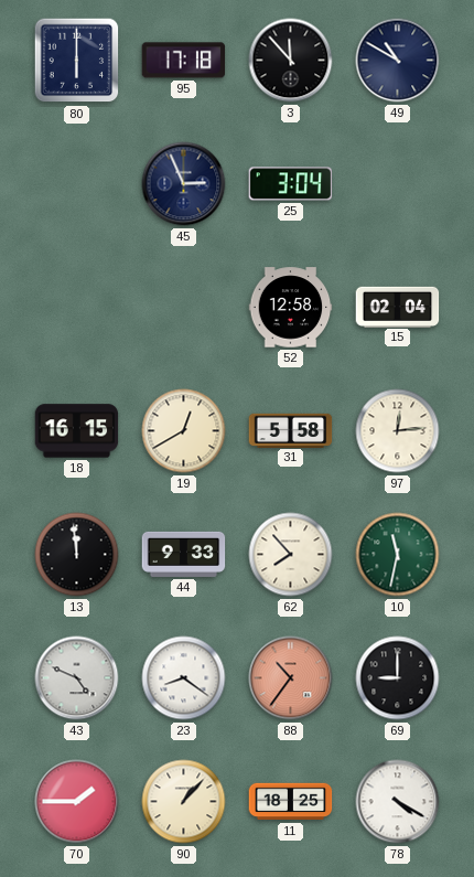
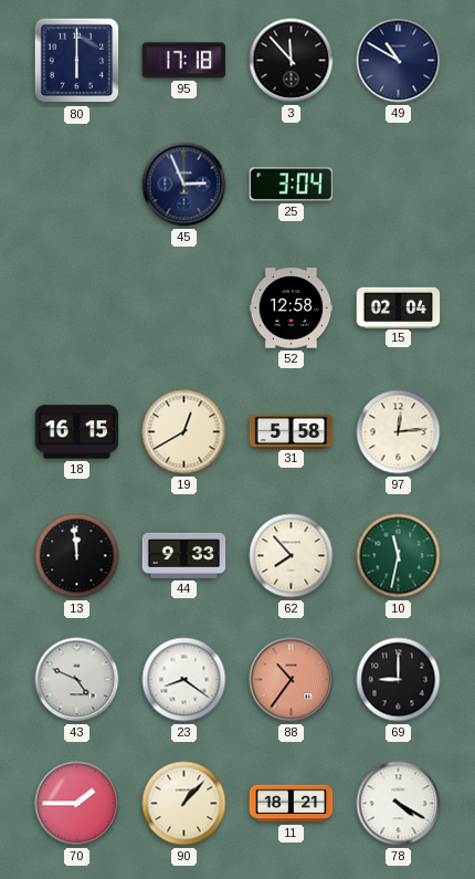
11: 18:25 -> 18:21 (292, 804)
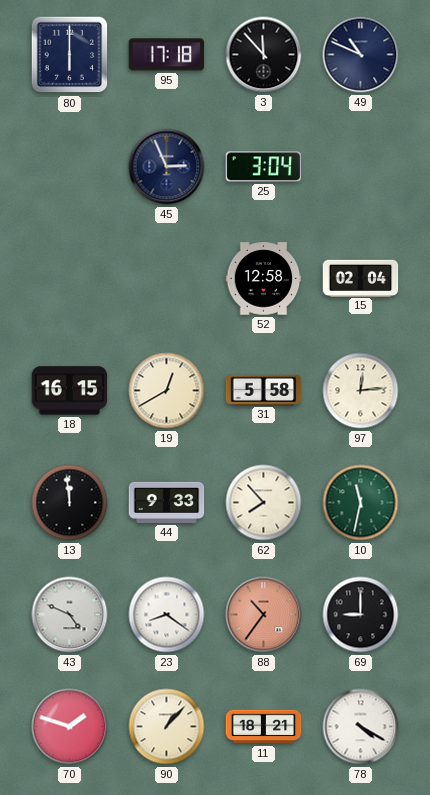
49: 10:50 -> 10:49 (361, 55)
70: 1:45 -> 1:48 (70, 727)
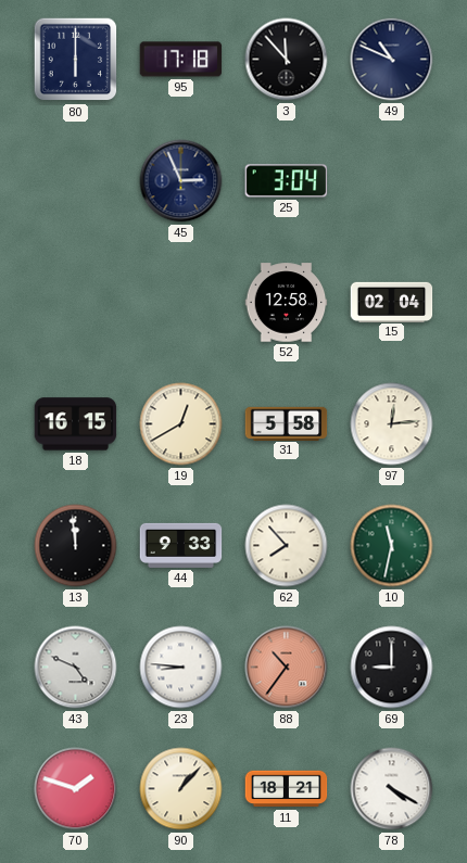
23: 8:21 -> 8:46 (181, 668)
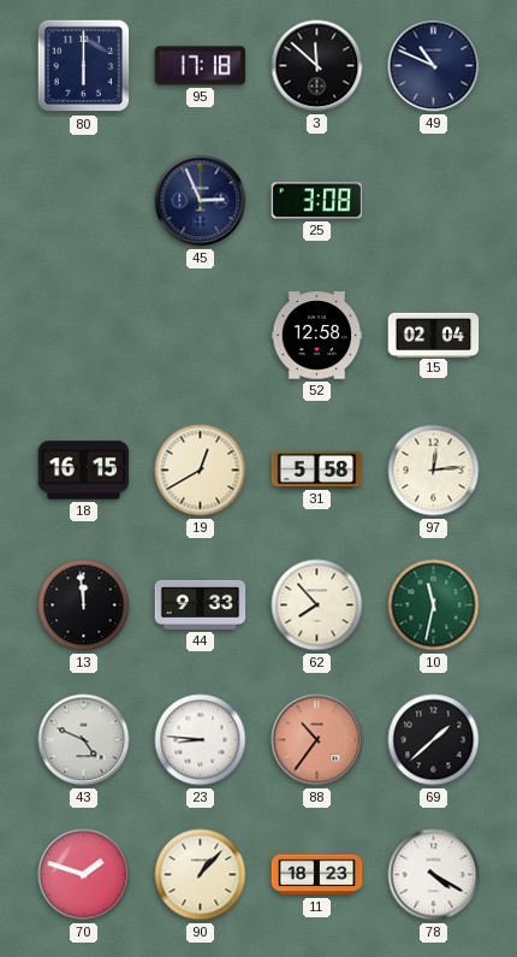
3: 11:53 -> 11:52 (317, 66)
25: 3:04 -> 3:08 (317, 201)
69: 9:00 -> 1:38 (434, 740)
11: 18:21 -> 18:23 (317, 875)
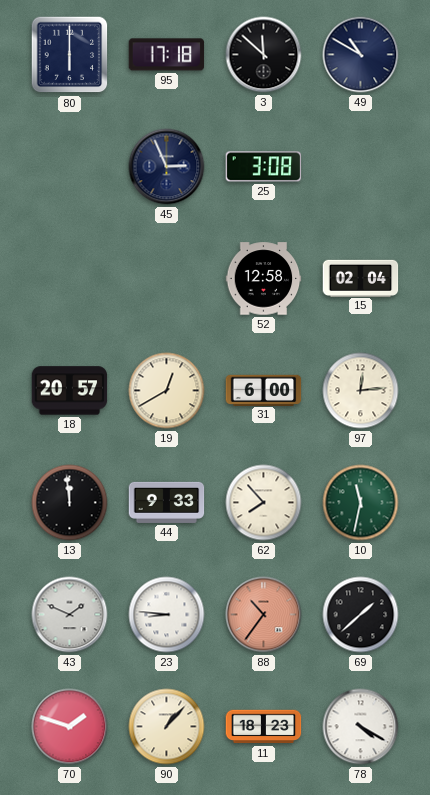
49: 10:49 -> 10:50 (361, 55)
18: 16:15 -> 20:57 (70, 391)
31: 5:58 -> 6:00 (264, 390)
43: 4:49 -> 1:49 (70, 615)
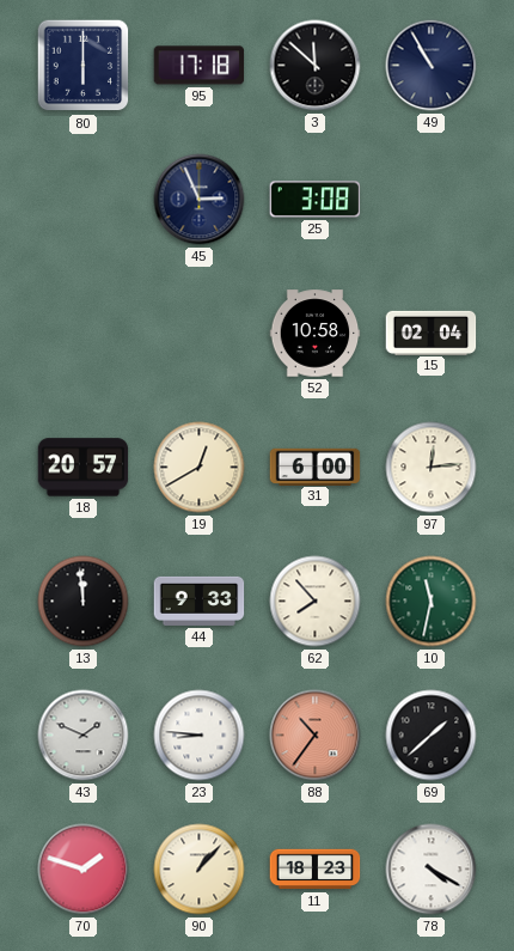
49: 10:50 -> 10:55 (432, 66)
52: 12:58 -> 10:58 (316, 334)
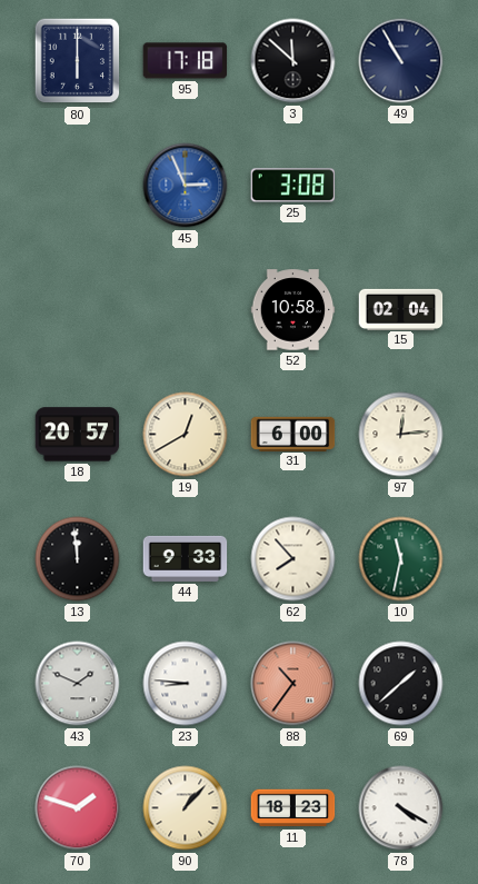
45 dial: navy -> blue (186, 186)
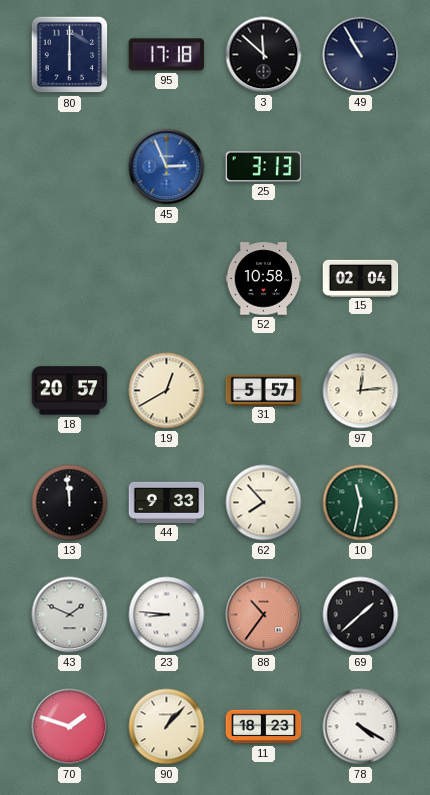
25: 3:08 -> 3:13 (264, 167)
31: 6:00 -> 5:57 (264, 390)
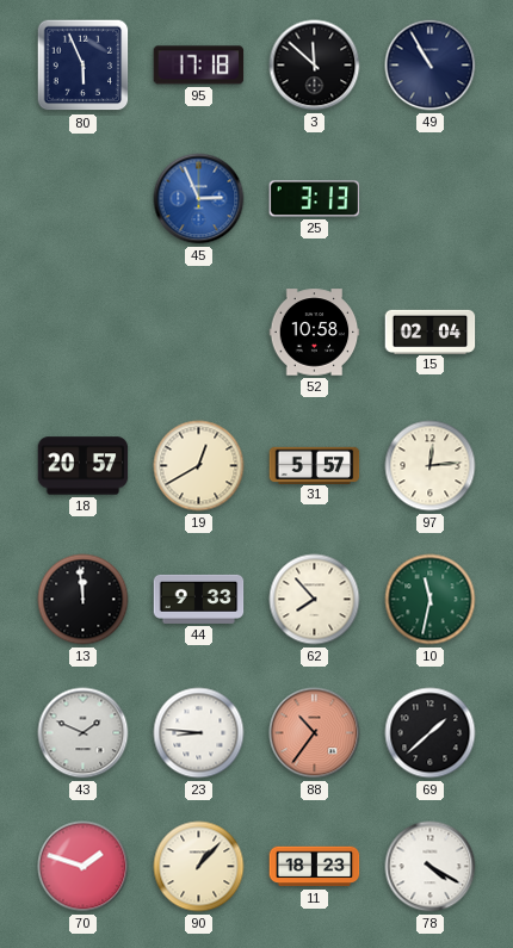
80: 6:00 -> 5:56 (84, 66)
